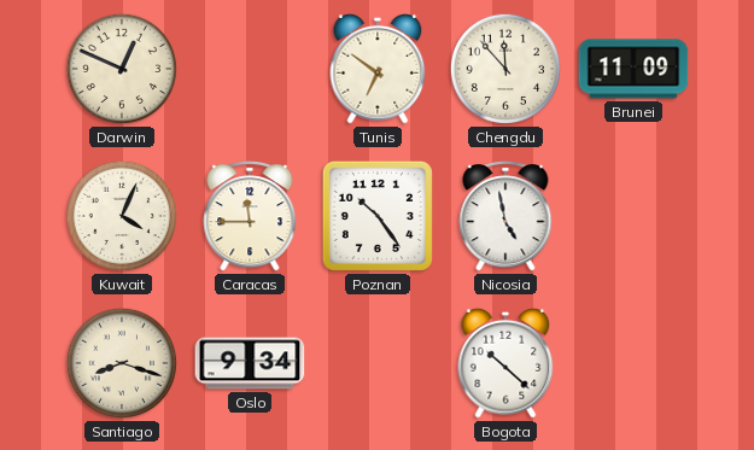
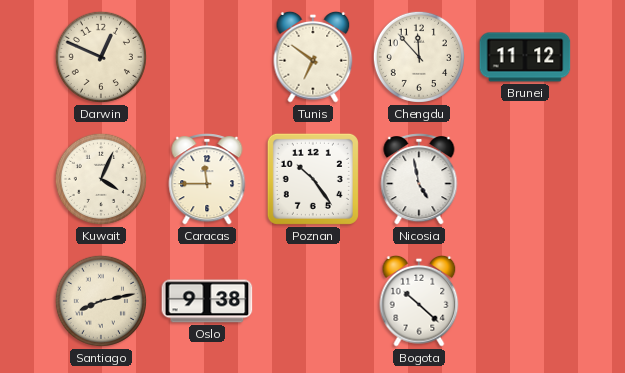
Brunei: 11:09 -> 11:12 (525, 57)
Santiago: 8:18 -> 8:13 (101, 301)
Oslo: 9:34 -> 9:38 (207, 301)
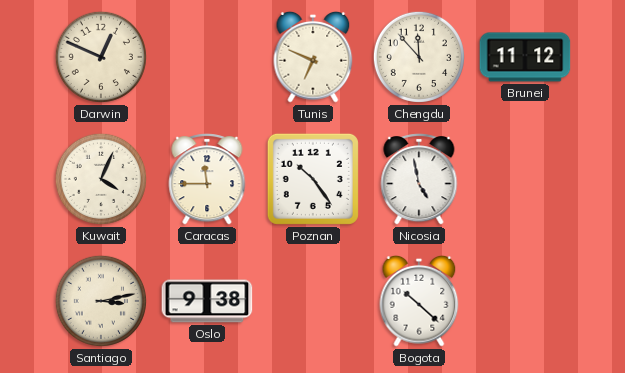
Tunis: 6:51 -> 6:49 (313, 57)
Santiago: 8:13 -> 3:13 (101, 301)
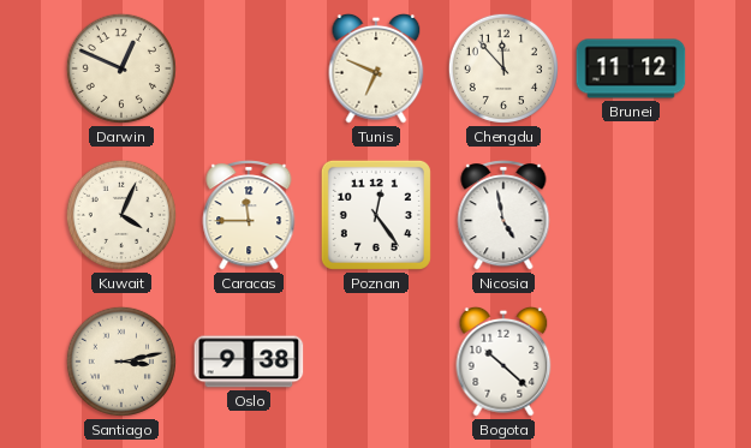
Poznan: 10:24 -> 12:24 (376, 215)
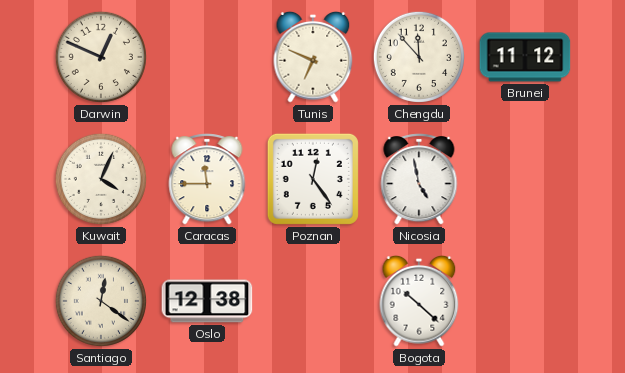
Santiago: 3:13 -> 12:21 (101, 301)
Oslo: 9:38 -> 12:38 (207, 301)
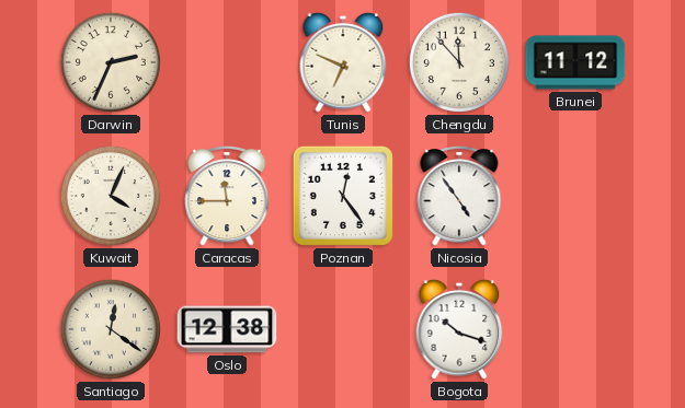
Darwin: 12:49 -> 2:34 (111, 62)
Nicosia: 4:58 -> 4:54 (459, 196)
Bogota: 10:22 -> 10:18 (459, 329)
